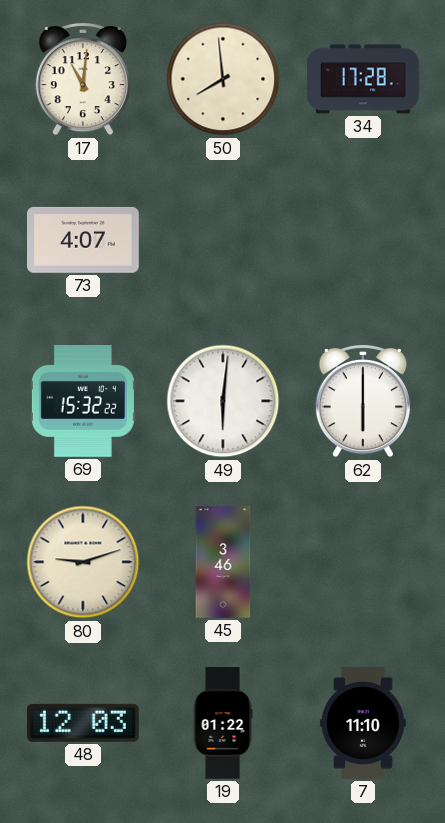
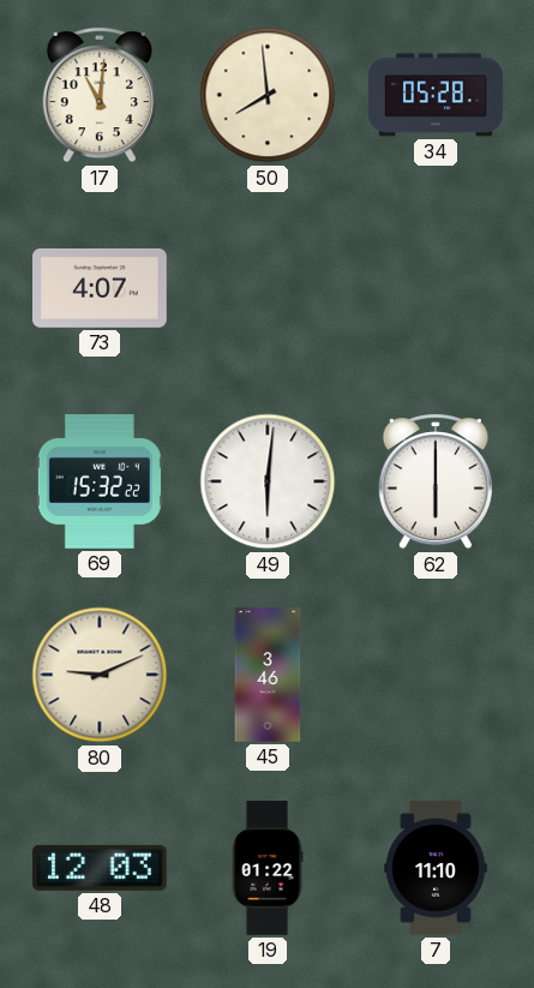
34: 17:28 -> 05:28 (436, 95)
80: 9:12 -> 9:11 (100, 675)
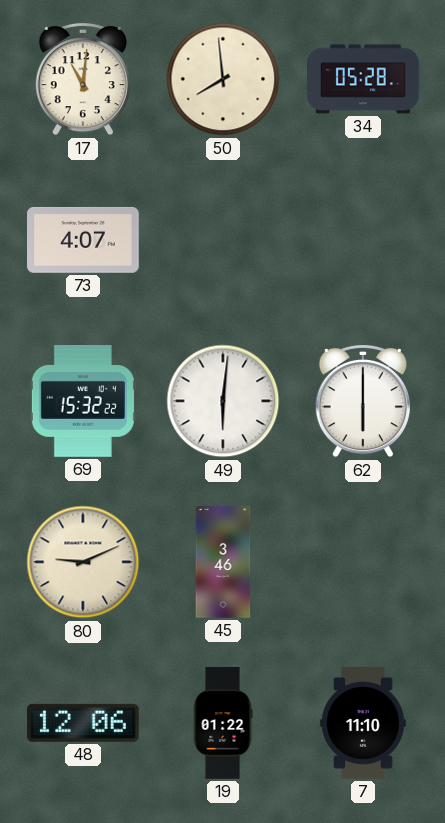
48: 12:03 -> 12:06 (83, 723)
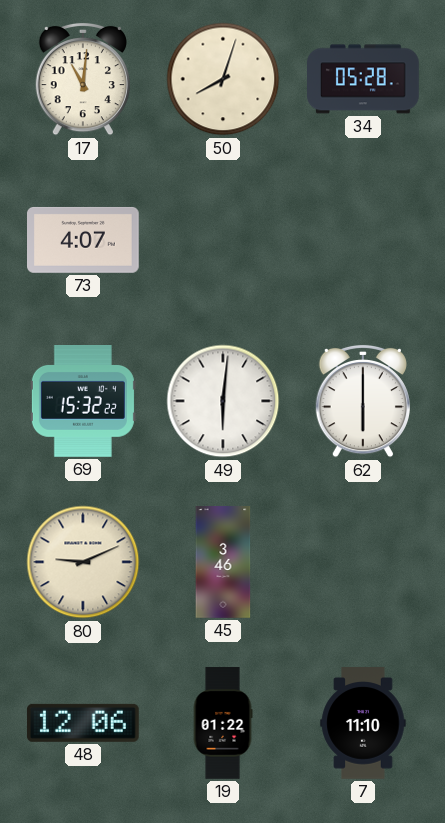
50: 7:59 -> 8:03 (223, 79)
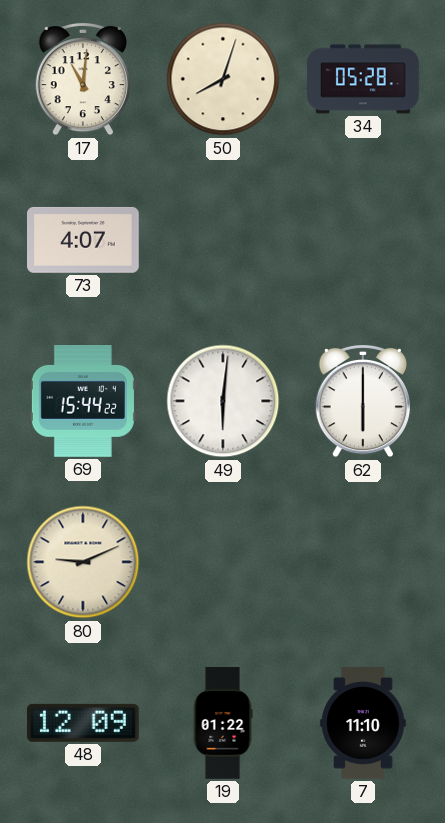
69: 15:32 -> 15:44 (83, 402)
45: 3:46 -> none (223, 562)
48: 12:06 -> 12:09 (83, 723)
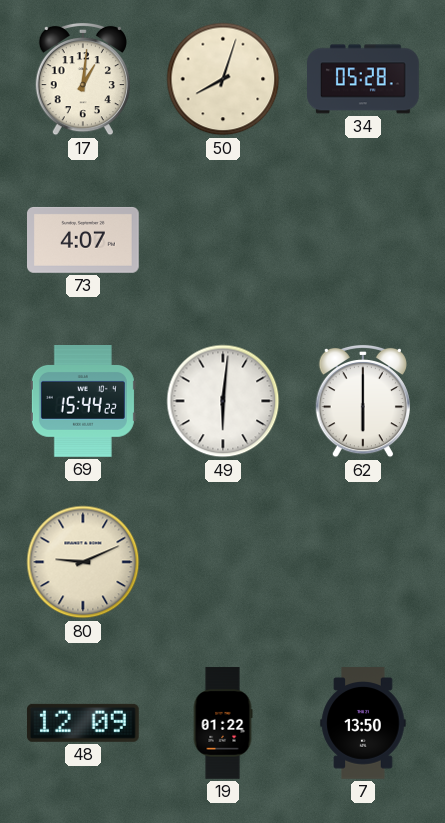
17: 11:01 -> 1:01 (83, 79)
7: 11:10 -> 13:50 (363, 723)
